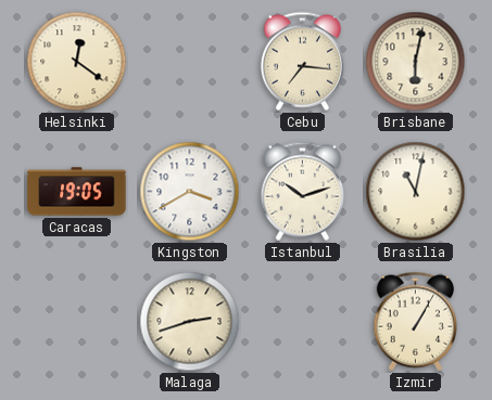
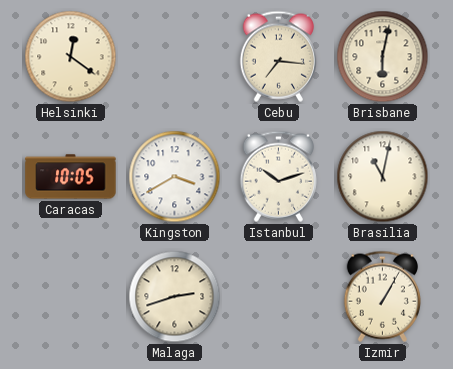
Caracas: 19:05 -> 10:05 (71, 177)
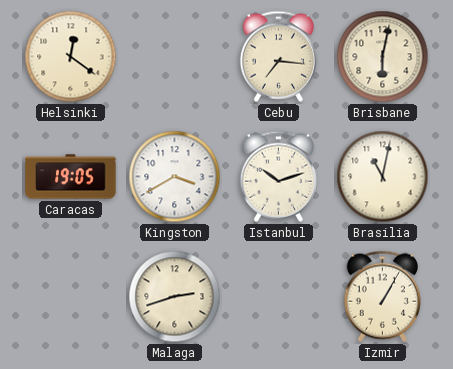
Caracas: 10:05 -> 19:05 (71, 177)
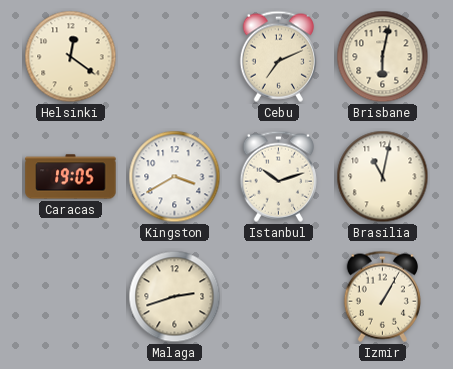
Cebu: 7:16 -> 7:11 (278, 56)
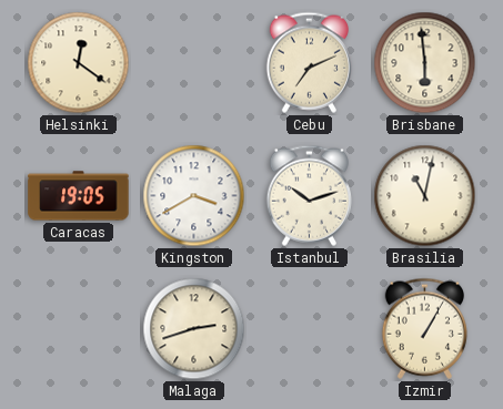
Brisbane: 6:02 -> 5:59 (425, 63)
